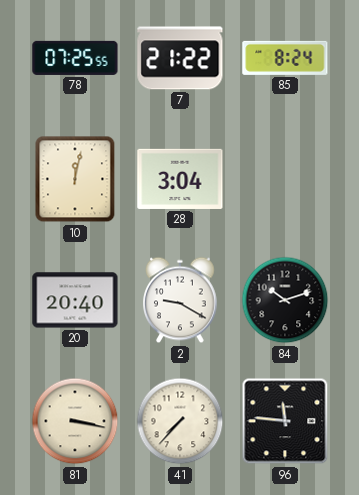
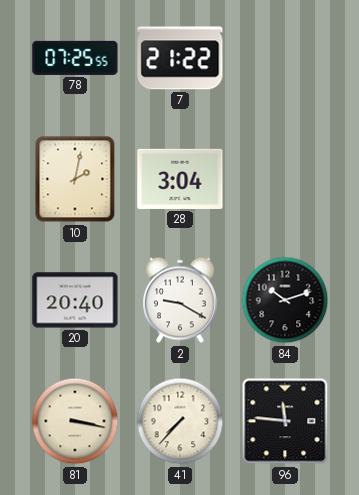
85: 8:24 -> none (285, 58)
10: 12:02 -> 2:02 (75, 179)
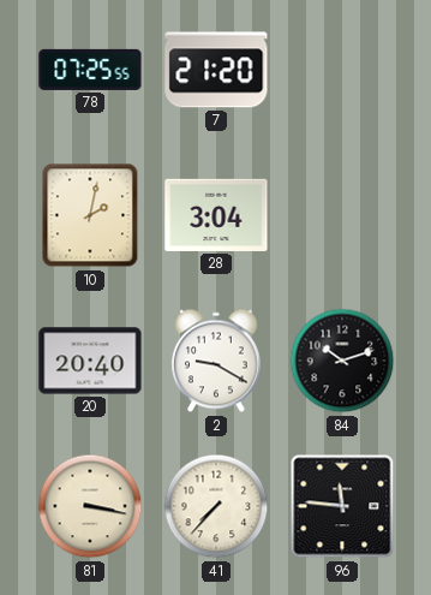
7: 21:22 -> 21:20 (216, 70)
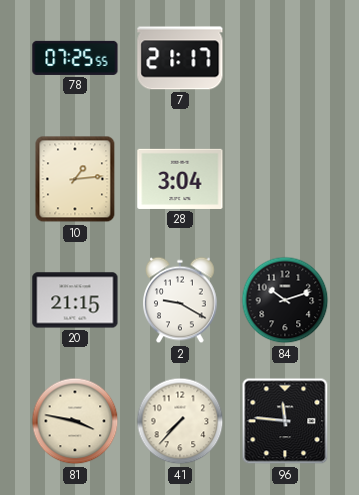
7: 21:20 -> 21:17 (180, 58)
10: 2:02 -> 1:14 (75, 179)
20: 20:40 -> 21:15 (75, 300)
81: 3:17 -> 3:47 (75, 421)
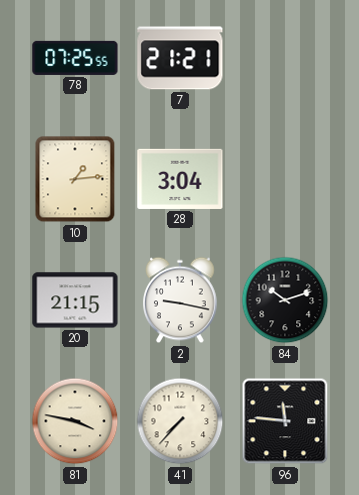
7: 21:17 -> 21:21 (180, 58)
2: 9:20 -> 9:17 (181, 300)
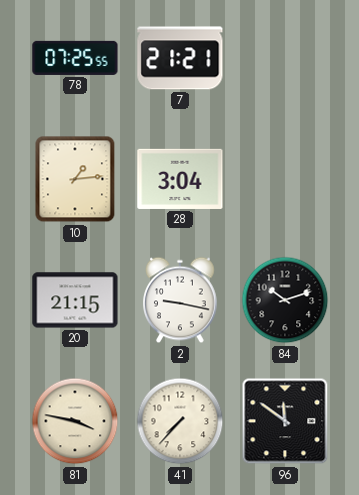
96: 11:46 -> 11:51 (285, 421)
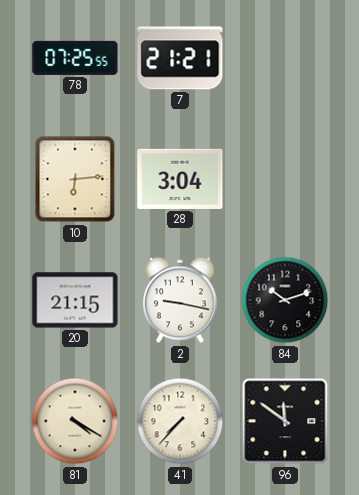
10: 1:14 -> 6:14 (75, 179)
81: 3:47 -> 4:20 (75, 421)
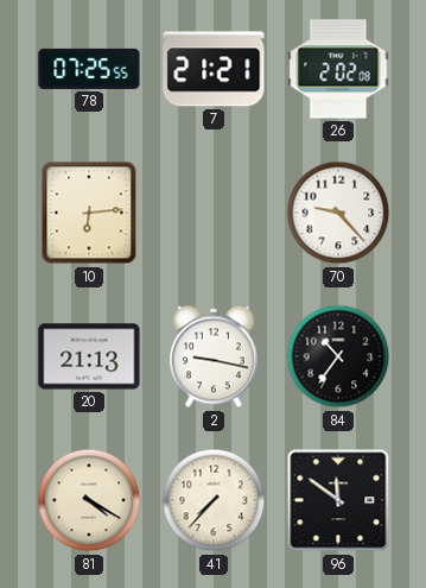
26: none -> 2:02 (338, 69)
28: 3:04 -> none (180, 179)
70: none -> 9:23 (338, 213)
20: 21:15 -> 21:13 (89, 356)
84: 10:12 -> 10:36 (338, 356)
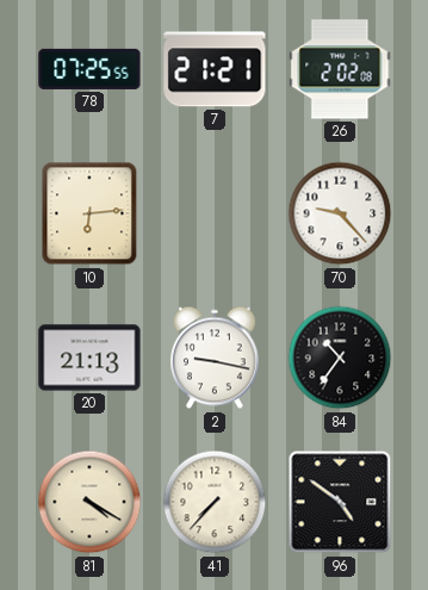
96: 11:51 -> 4:51 (340, 502)
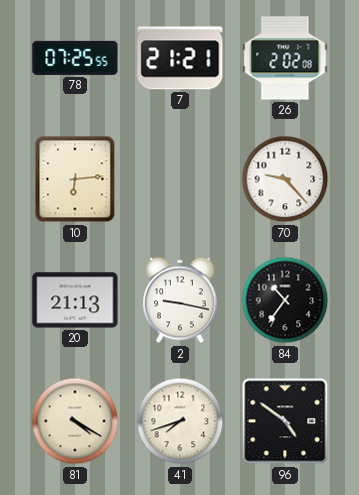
41: 7:37 -> 7:42 (180, 421)
